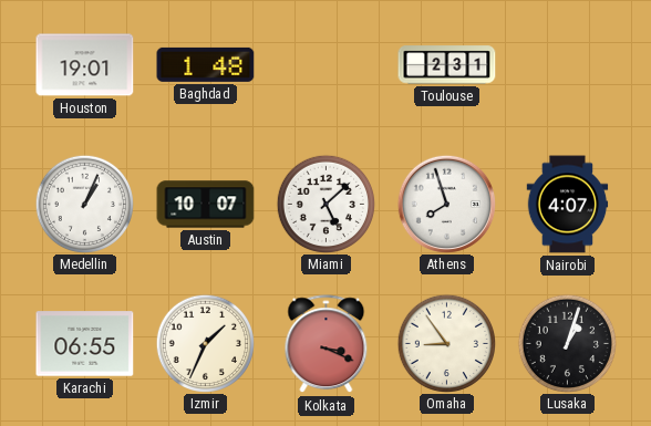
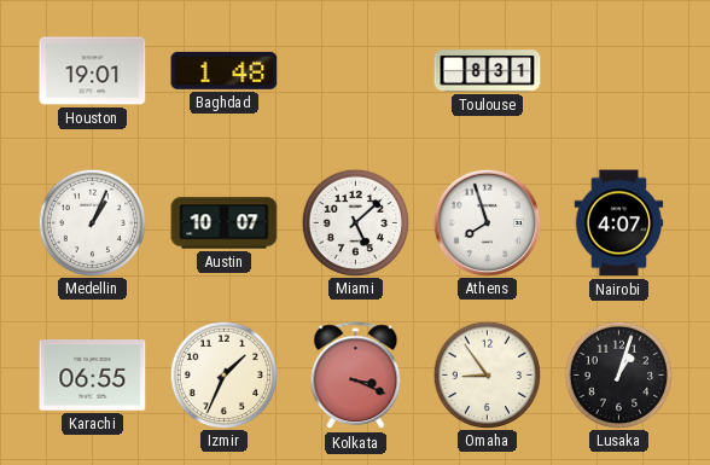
Toulouse: 2:31 -> 8:31 (488, 71)
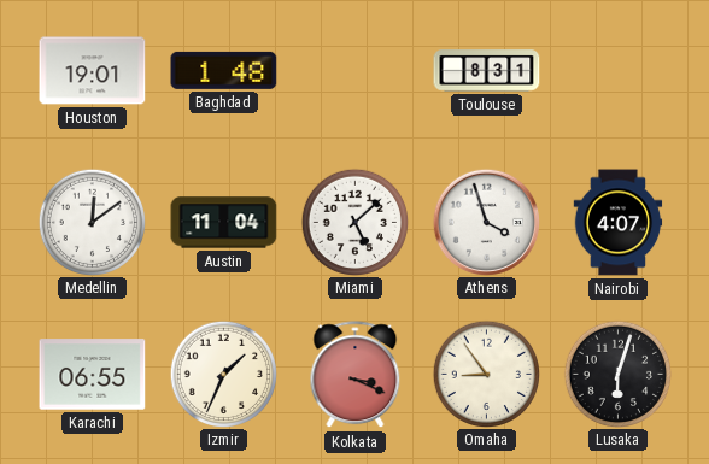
Medellin: 1:04 -> 12:09 (92, 222)
Austin: 10:07 -> 11:04 (224, 223)
Athens: 7:57 -> 3:57 (486, 222)
Lusaka: 1:03 -> 6:03 (617, 374)
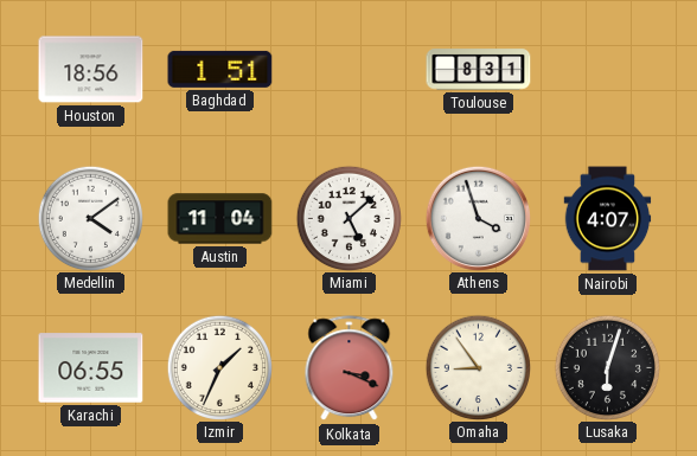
Houston: 19:01 -> 18:56 (91, 70)
Baghdad: 1:48 -> 1:51 (220, 69)
Medellin: 12:09 -> 4:09 (90, 218)
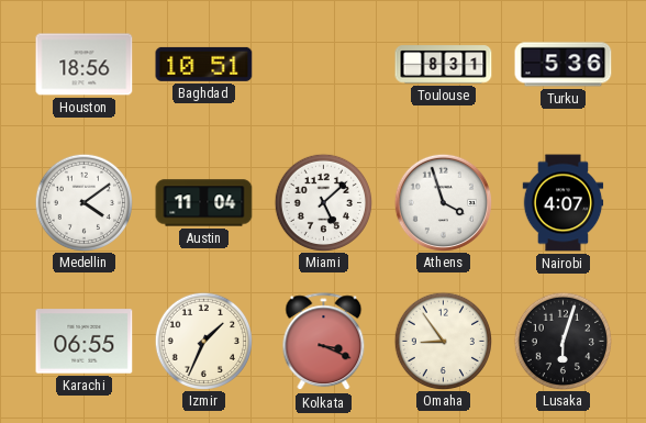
Baghdad: 1:51 -> 10:51 (204, 64)
Turku: none -> 5:36 (564, 65)
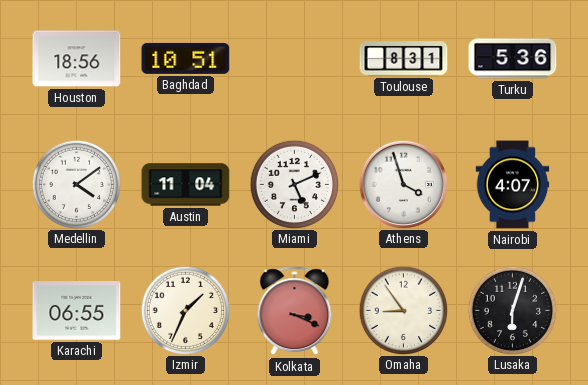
Miami: 5:08 -> 5:11 (294, 184)
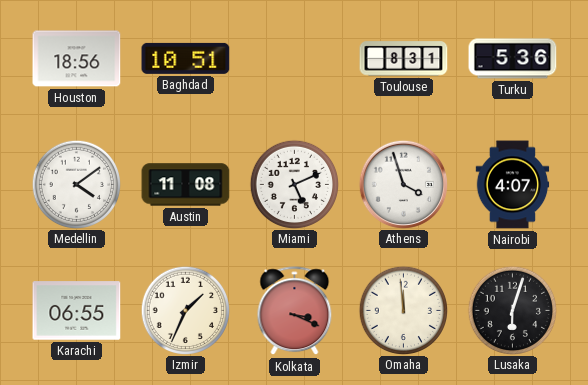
Austin: 11:04 -> 11:08 (186, 185)
Omaha: 8:54 -> 11:59 (403, 310)
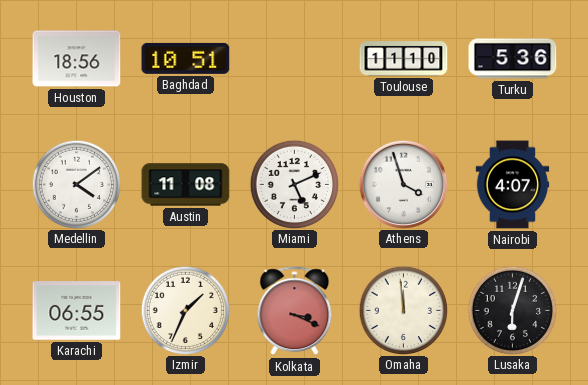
Toulouse: 8:31 -> 11:10 (404, 59)
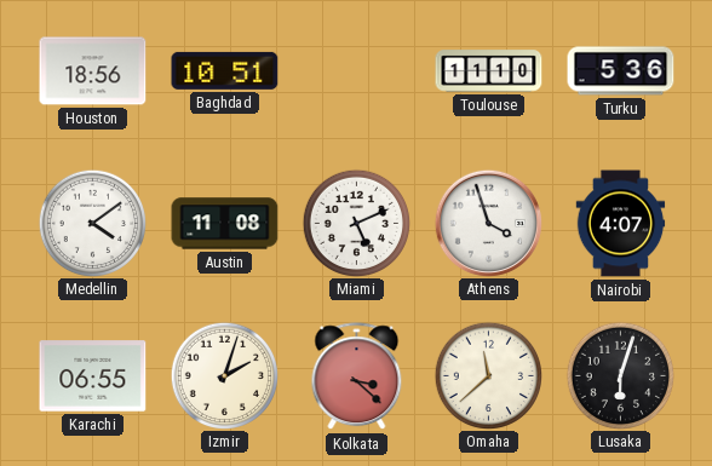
Izmir: 1:34 -> 2:03 (224, 375)
Kolkata: 3:19 -> 3:22 (357, 376)
Omaha: 11:59 -> 11:38 (488, 375)
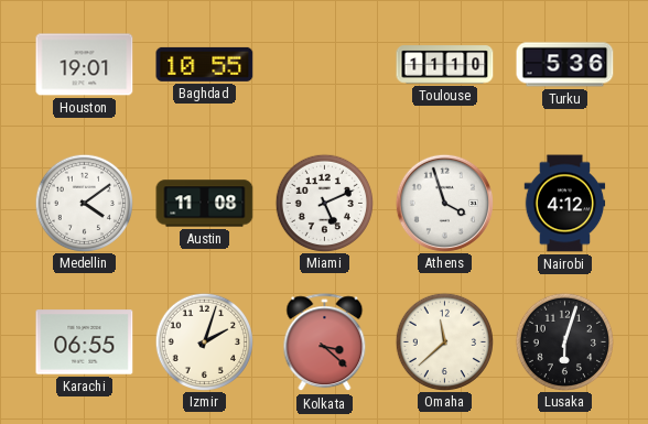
Houston: 18:56 -> 19:01 (85, 65)
Baghdad: 10:51 -> 10:55 (205, 64)
Nairobi: 4:07 -> 4:12 (565, 204)
